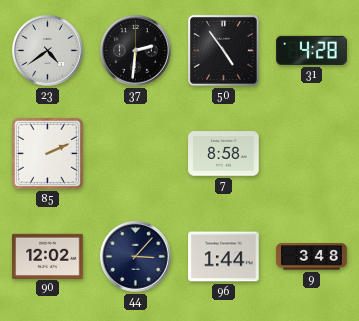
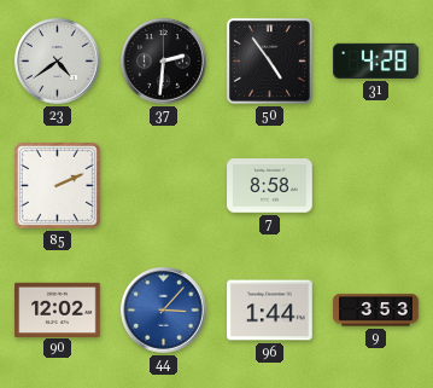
44 dial: navy -> blue (164, 311)
9: 3:48 -> 3:53 (376, 311)
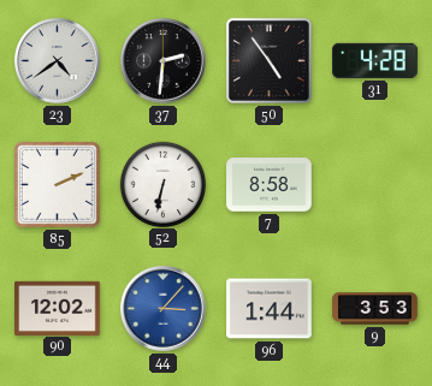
52: none -> 6:32 (162, 184)
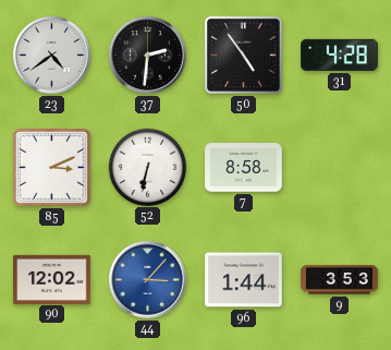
85: 2:11 -> 3:11 (51, 167)
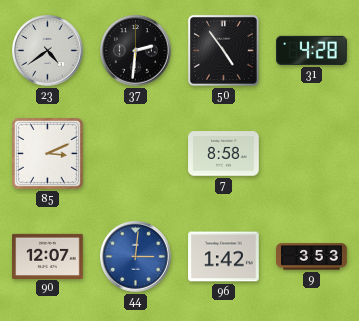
52: 6:32 -> none (147, 167)
90: 12:02 -> 12:07 (48, 256)
44: 3:07 -> 3:01 (136, 257)
96: 1:44 -> 1:42 (224, 257)
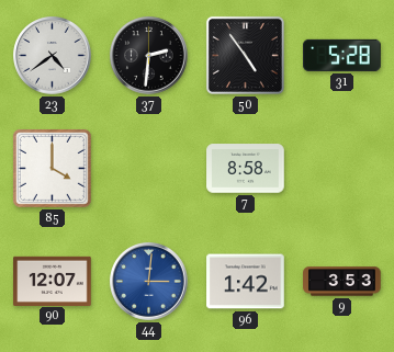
31: 4:28 -> 5:28 (342, 55)
85: 3:11 -> 4:00 (52, 168)
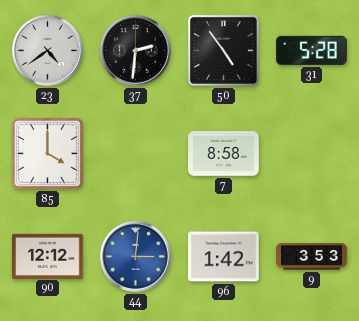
90: 12:07 -> 12:12 (48, 256)
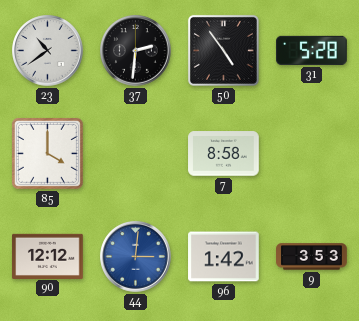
23: 4:39 -> 10:39 (48, 51)
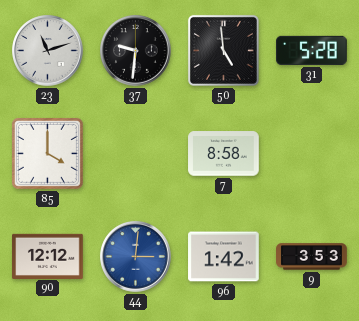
23: 10:39 -> 11:12 (48, 51)
37: 2:31 -> 9:31 (136, 51)
50: 4:54 -> 4:59 (223, 50)
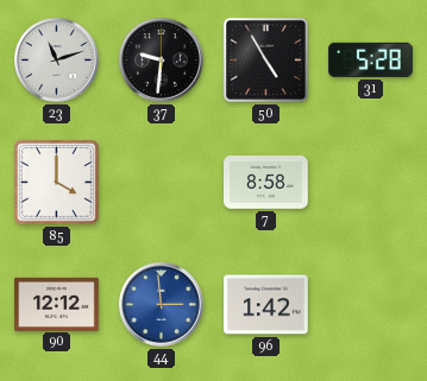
50: 4:59 -> 4:55 (265, 59)
44: 3:01 -> 2:59 (162, 305)
9: 3:53 -> none (312, 257)
